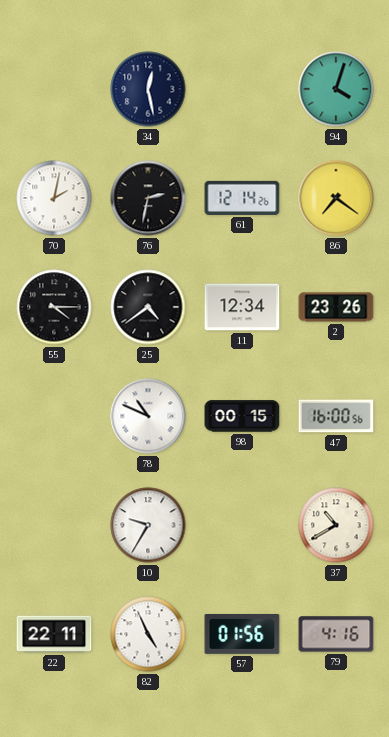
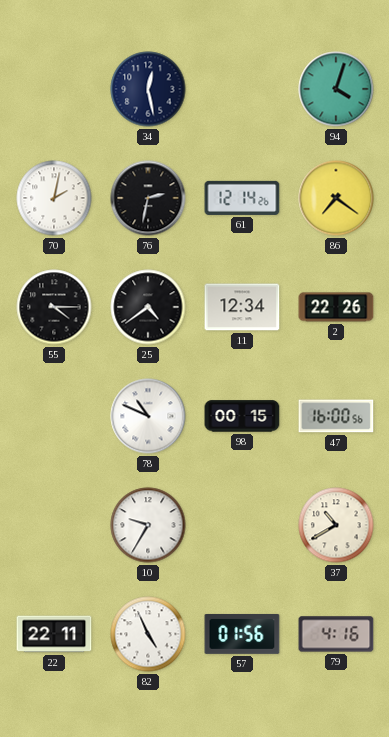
2: 23:26 -> 22:26 (336, 307)
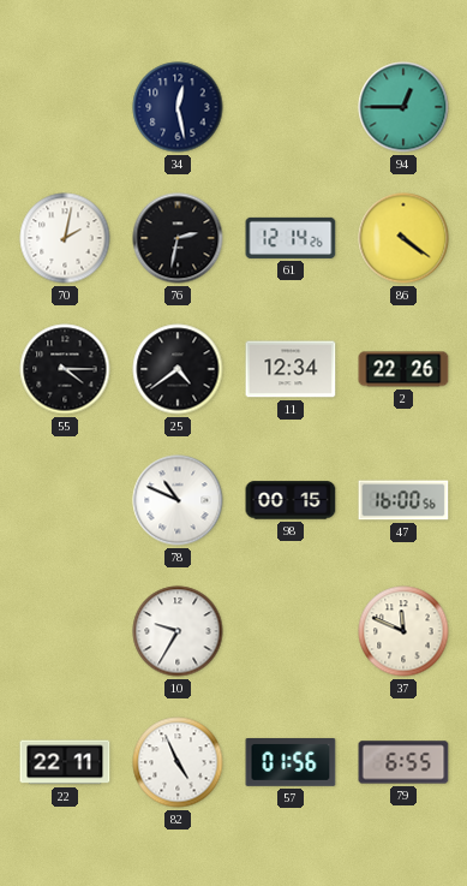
94: 4:03 -> 12:45 (403, 107)
86: 7:21 -> 4:21 (403, 238)
37: 10:40 -> 11:49 (403, 631)
79: 4:16 -> 6:55 (403, 762)
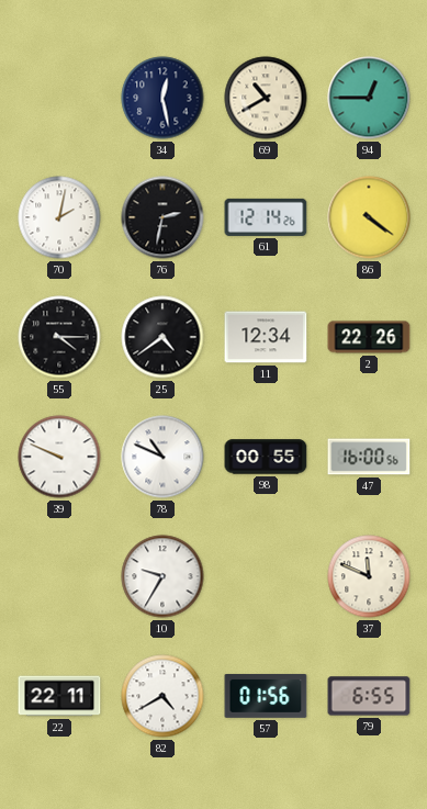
69: none -> 10:40 (266, 98)
39: none -> 9:49 (59, 457)
98: 00:15 -> 00:55 (266, 457)
82: 4:56 -> 4:40 (162, 696)
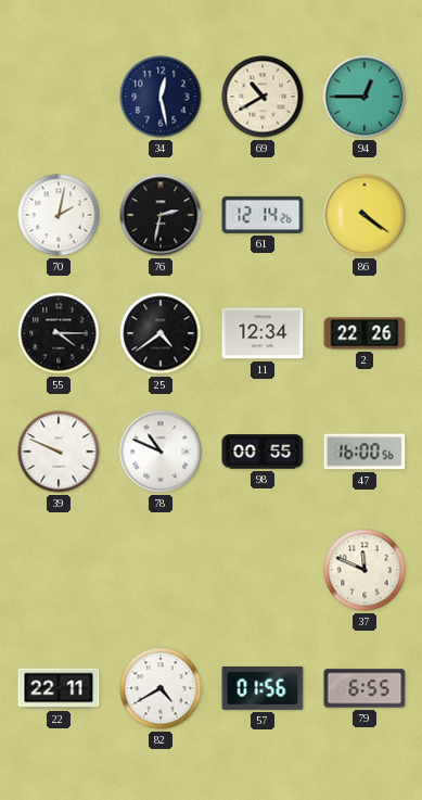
10: 9:35 -> none (162, 576)
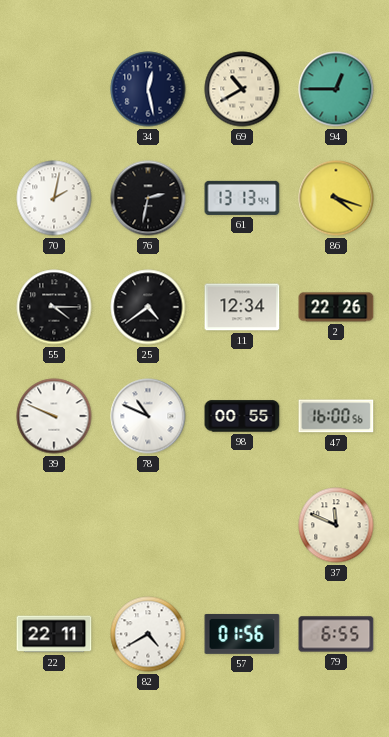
61: 12:14 -> 13:13 (242, 198)
86: 4:21 -> 4:18 (336, 198)
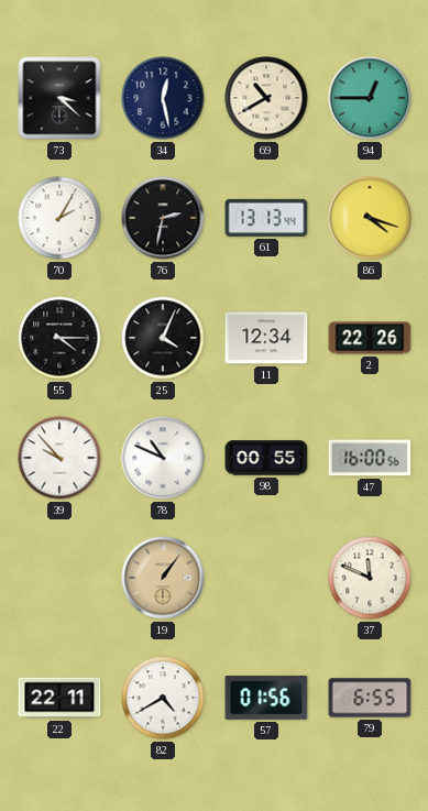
73: none -> 3:22 (59, 98)
70: 2:02 -> 2:05 (59, 218)
25: 4:39 -> 4:04 (163, 338)
39: 9:49 -> 9:53 (59, 458)
19: none -> 1:06 (163, 578)
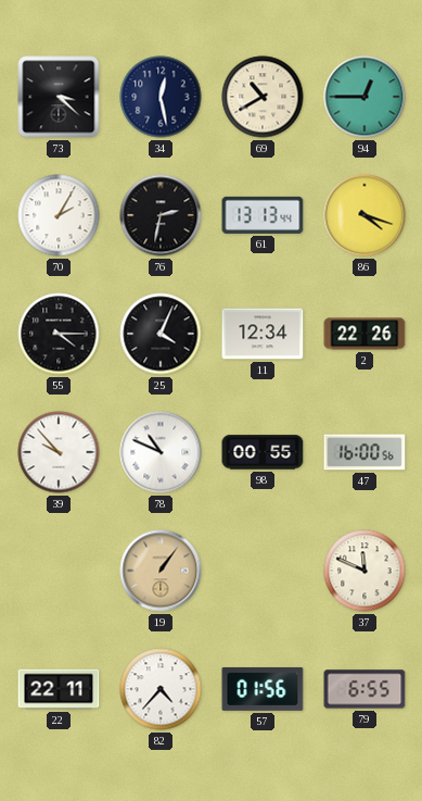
82: 4:40 -> 4:37 (161, 689)
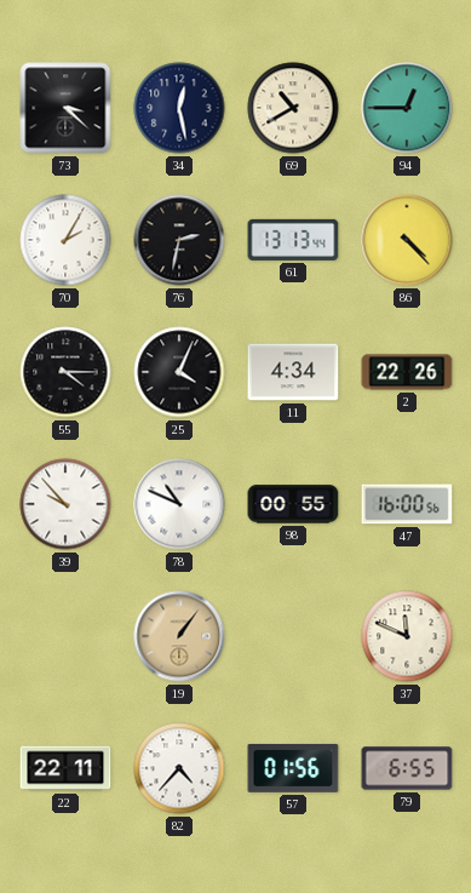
86: 4:18 -> 4:23 (407, 240)
11: 12:34 -> 4:34 (293, 372)
